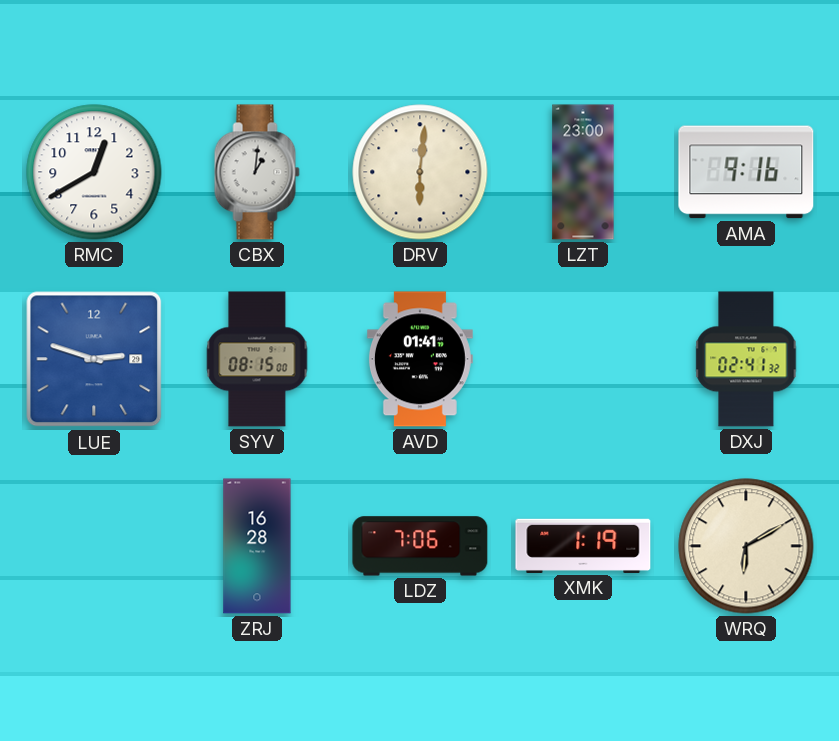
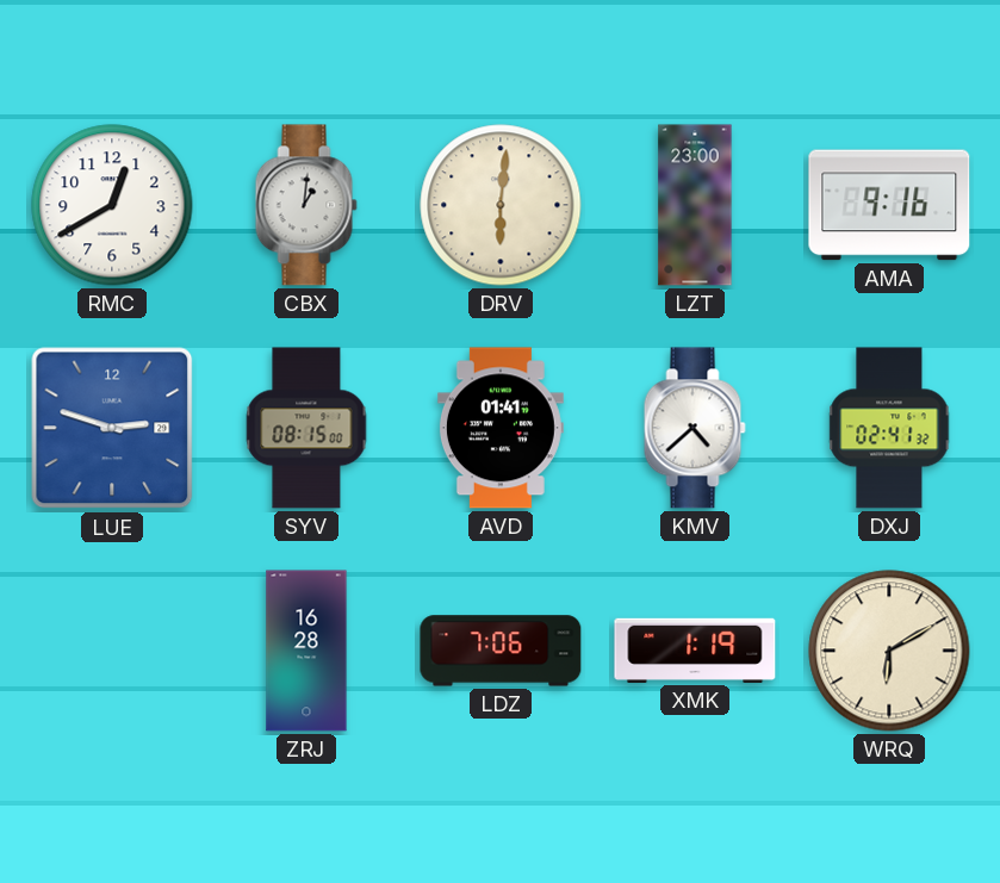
KMV: none -> 4:38 (695, 428)
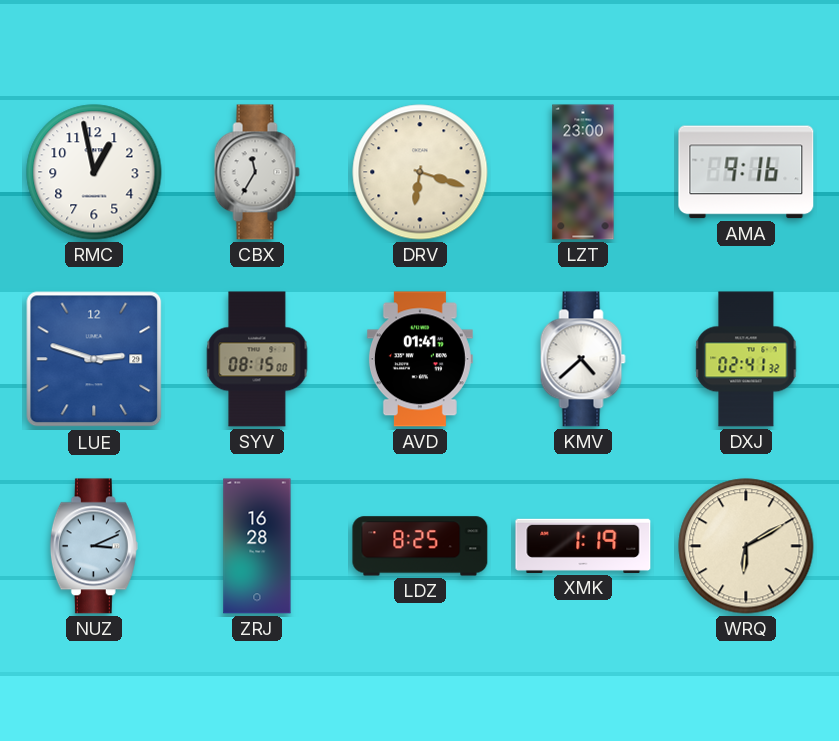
RMC: 12:40 -> 12:58 (94, 172)
CBX: 1:01 -> 11:35 (257, 172)
DRV: 6:01 -> 6:18 (420, 172)
NUZ: none -> 3:11 (94, 546)
LDZ: 7:06 -> 8:25 (420, 546)
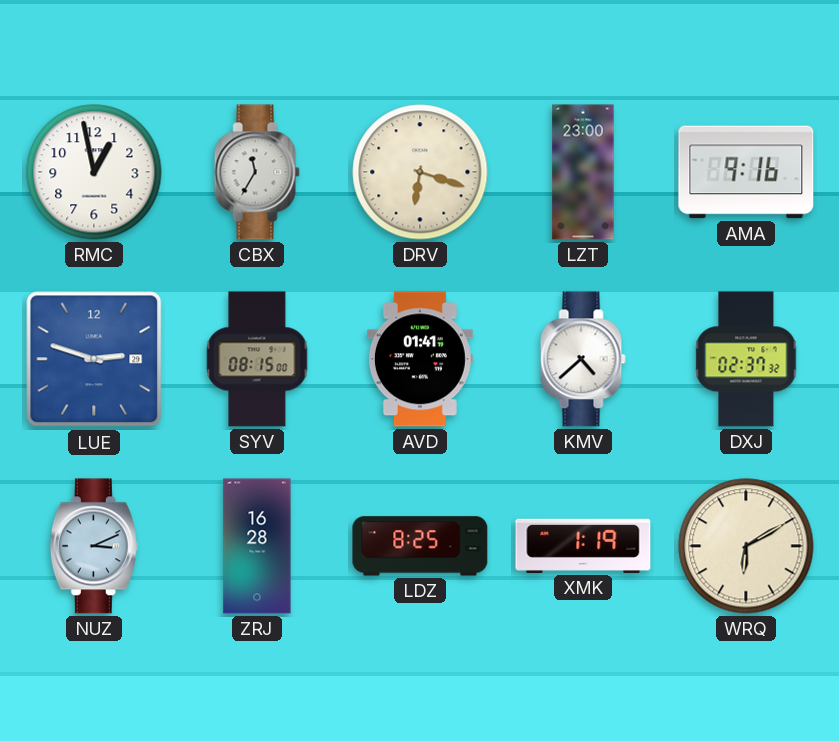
DXJ: 02:41 -> 02:37 (746, 359)
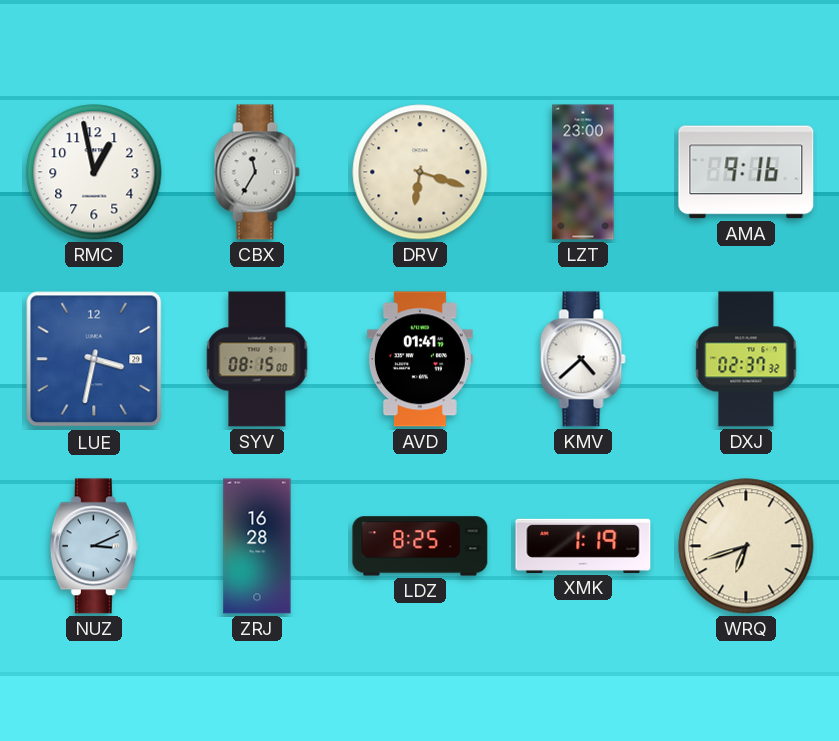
LUE: 2:48 -> 3:32 (94, 359)
WRQ: 6:10 -> 6:42 (746, 546)
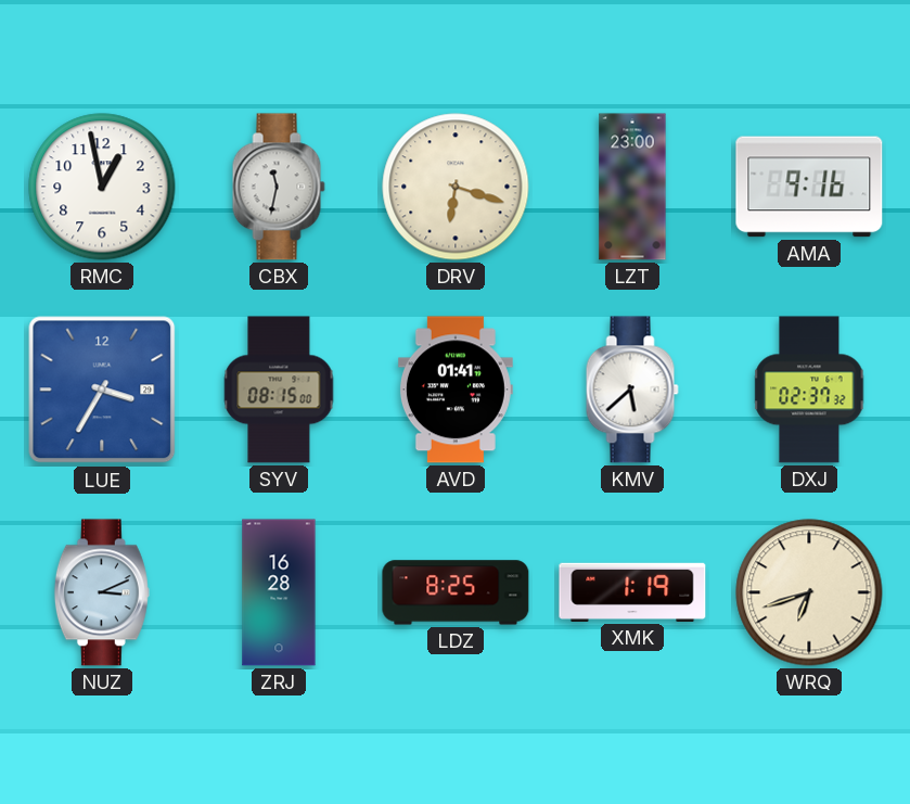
CBX: 11:35 -> 11:32 (279, 187)
LUE: 3:32 -> 3:35 (102, 390)
KMV: 4:38 -> 5:38 (632, 390)
